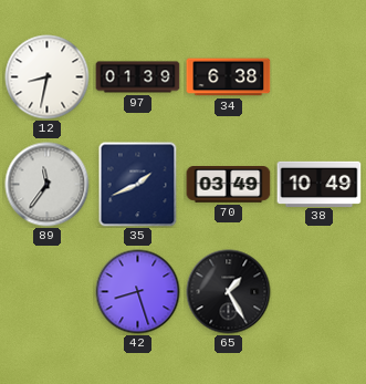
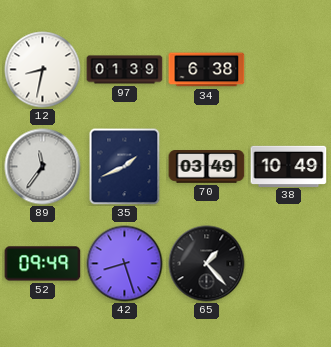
52: none -> 09:49 (43, 264)
65: 1:25 -> 1:23 (207, 264)
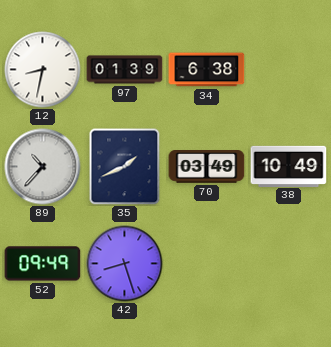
89: 11:36 -> 10:37 (43, 167)
65: 1:23 -> none (207, 264)
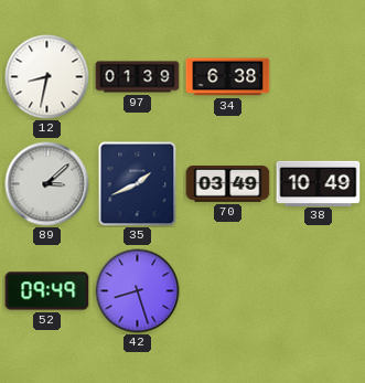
89: 10:37 -> 3:08 (47, 184)
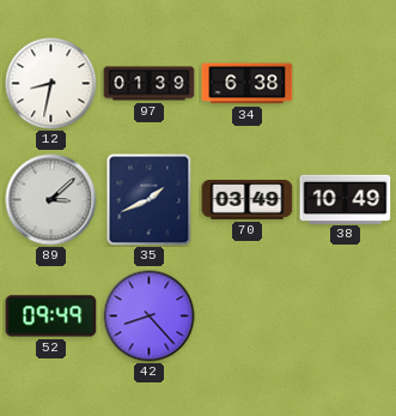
42: 8:27 -> 8:23 (150, 316)
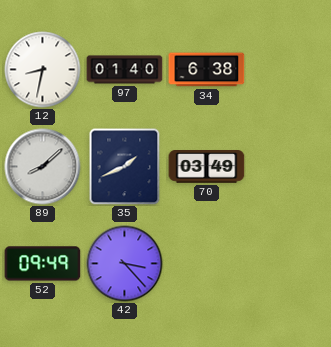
97: 01:39 -> 01:40 (125, 70)
89: 3:08 -> 8:08 (43, 167)
38: 10:49 -> none (346, 199)
42: 8:23 -> 3:23 (125, 264)
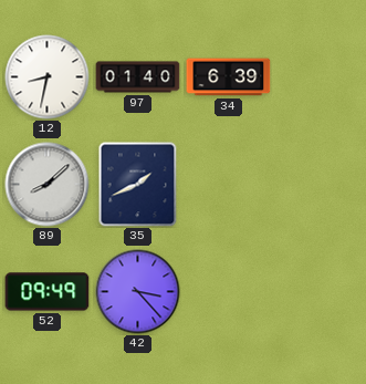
34: 6:38 -> 6:39 (229, 77)
70: 03:49 -> none (207, 167)
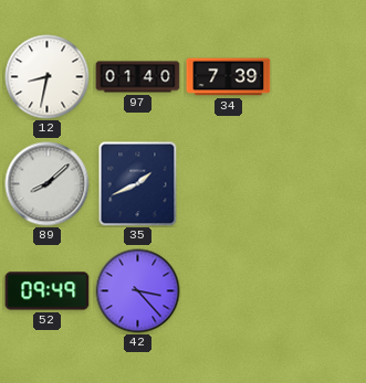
34: 6:39 -> 7:39 (229, 77)
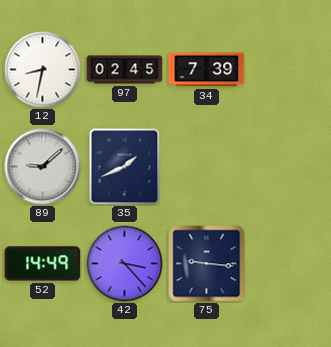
97: 01:40 -> 02:45 (125, 70)
89: 8:08 -> 9:08 (43, 167)
52: 09:49 -> 14:49 (43, 264)
75: none -> 9:16 (207, 264)
